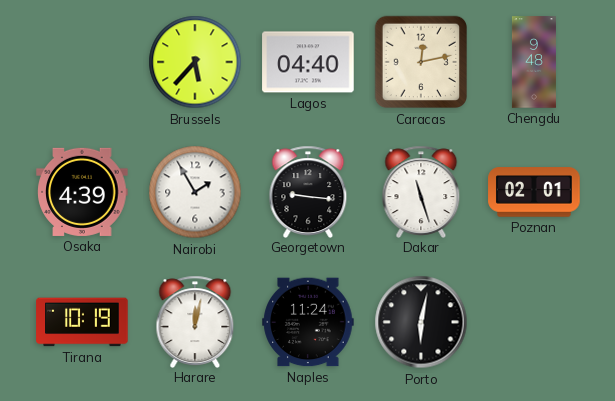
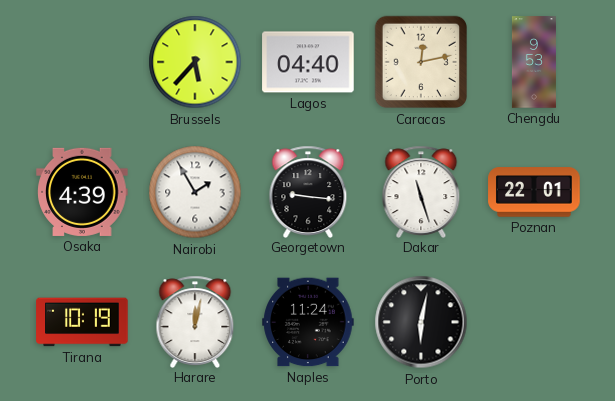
Chengdu: 9:48 -> 9:53 (534, 62)
Poznan: 02:01 -> 22:01 (534, 192)
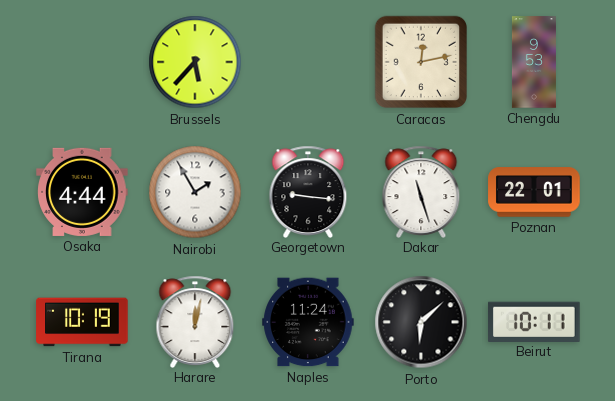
Lagos: 04:40 -> none (308, 62)
Osaka: 4:39 -> 4:44 (82, 192)
Porto: 6:02 -> 6:08 (421, 322)
Beirut: none -> 10:11 (534, 321)
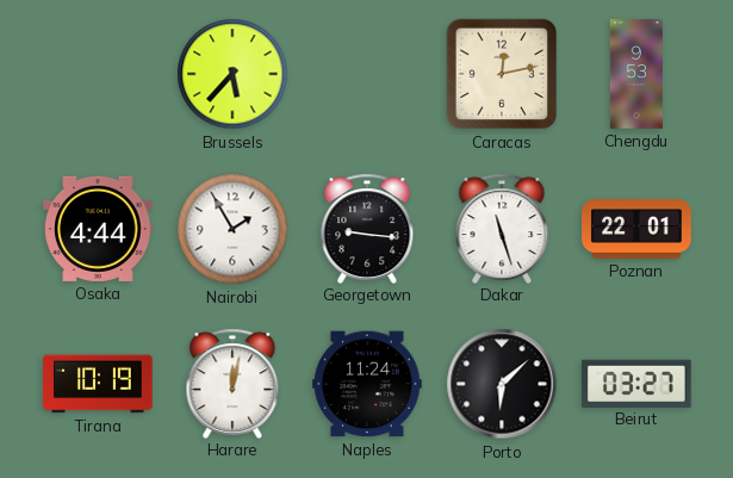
Beirut: 10:11 -> 03:27 (636, 383)
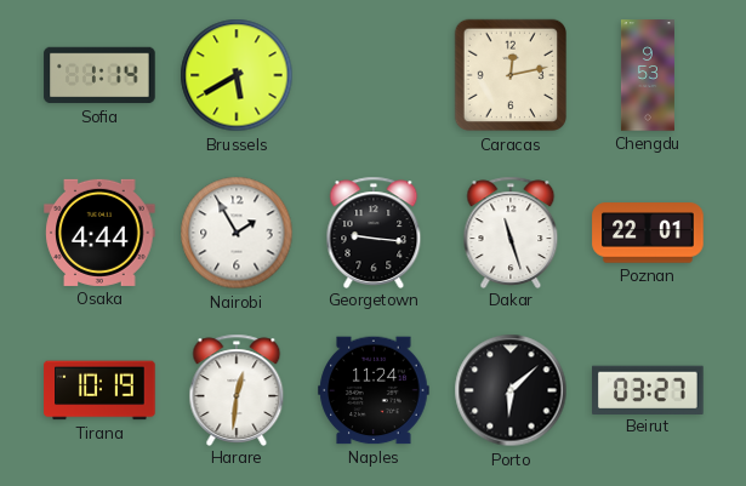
Sofia: none -> 1:14 (99, 75)
Brussels: 5:37 -> 5:40 (237, 75)
Harare: 12:02 -> 12:31 (237, 389)
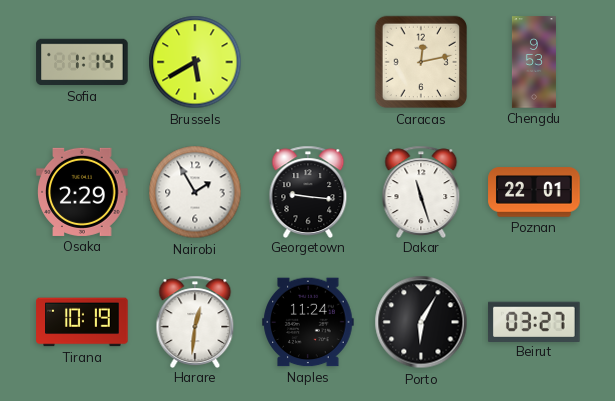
Osaka: 4:44 -> 2:29 (82, 192)
Porto: 6:08 -> 6:05 (421, 322)
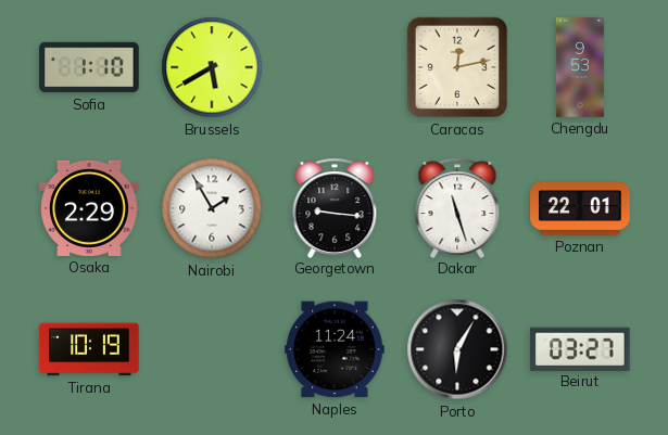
Sofia: 1:14 -> 1:10 (89, 67)
Harare: 12:31 -> none (195, 321)
